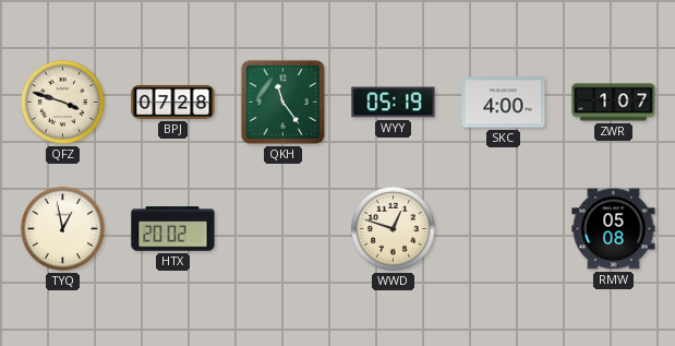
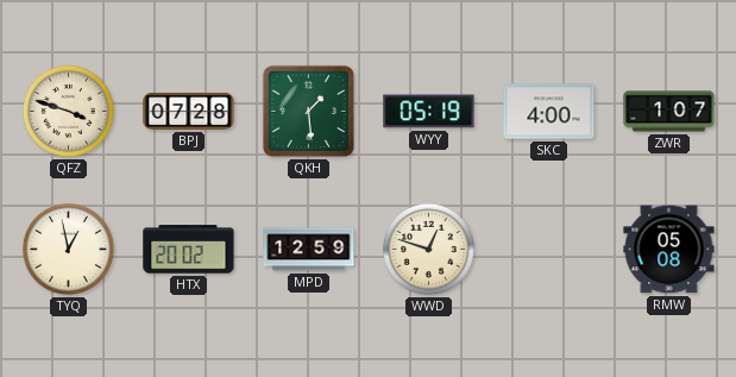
QKH: 11:24 -> 1:29 (308, 111)
MPD: none -> 12:59 (309, 250)
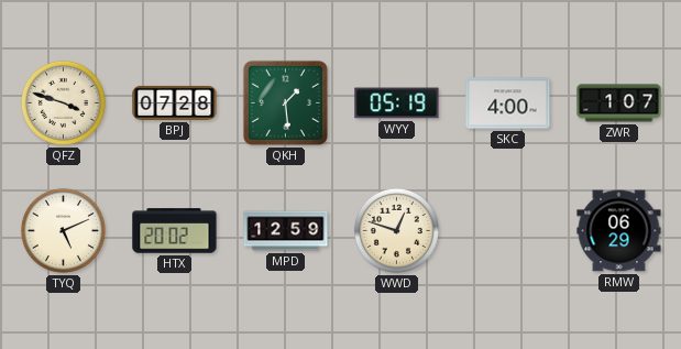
TYQ: 12:58 -> 5:11 (63, 230)
RMW: 05:08 -> 06:29 (619, 231)
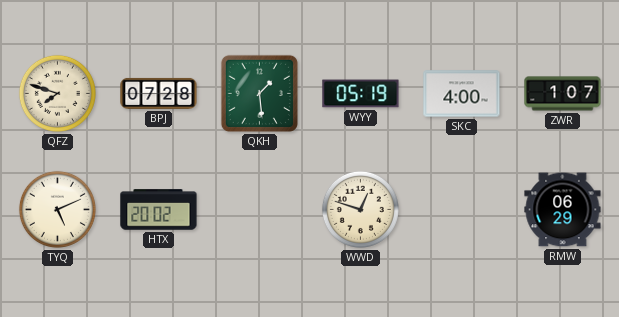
QFZ: 3:48 -> 7:48 (57, 93)
MPD: 12:59 -> none (286, 231)
